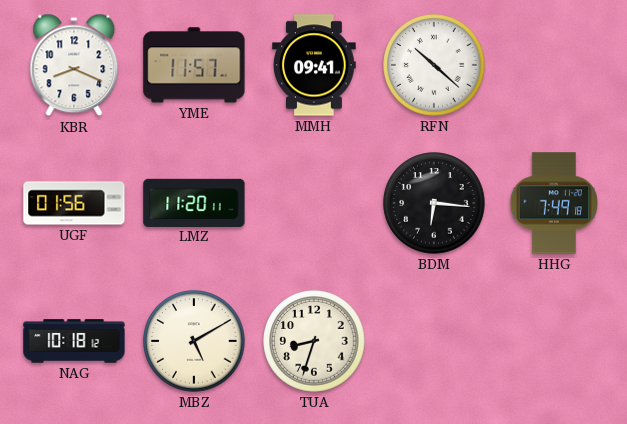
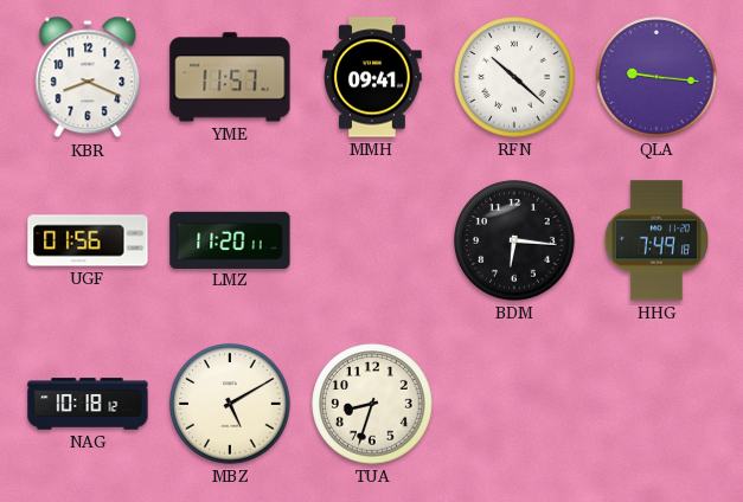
QLA: none -> 9:16 (656, 77)
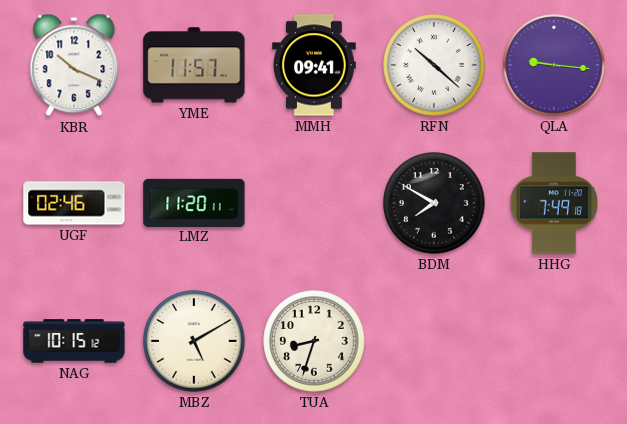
KBR: 8:19 -> 10:19 (74, 65)
UGF: 01:56 -> 02:46 (74, 203)
BDM: 6:16 -> 7:50 (434, 203)
NAG: 10:18 -> 10:15 (74, 341)
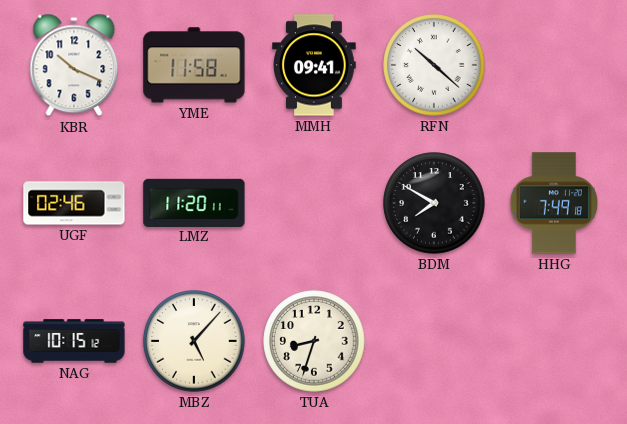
YME: 11:57 -> 11:58 (194, 65)
QLA: 9:16 -> none (554, 65)
MBZ: 5:10 -> 5:07 (194, 341)
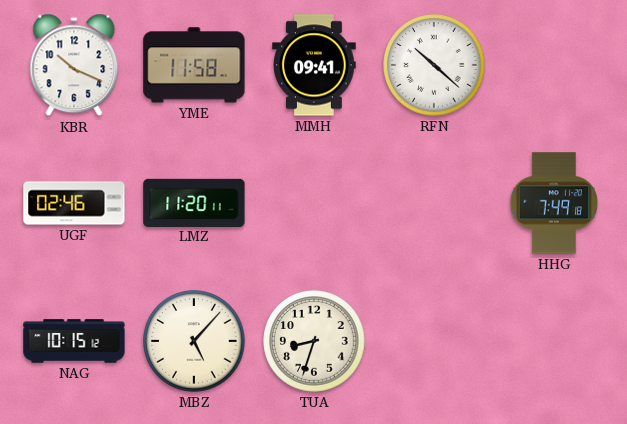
BDM: 7:50 -> none (434, 203)
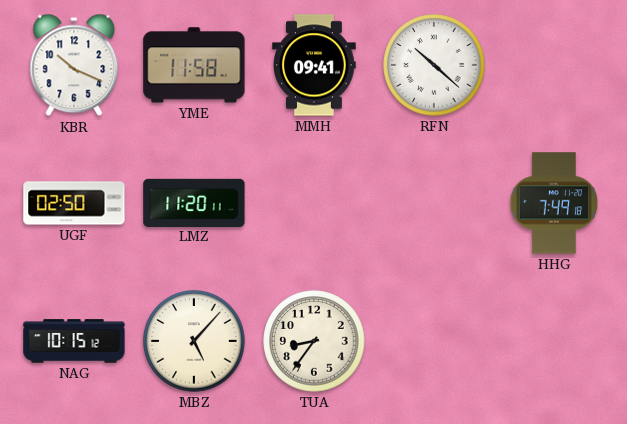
UGF: 02:46 -> 02:50 (74, 203)
TUA: 8:33 -> 8:36 (314, 341)
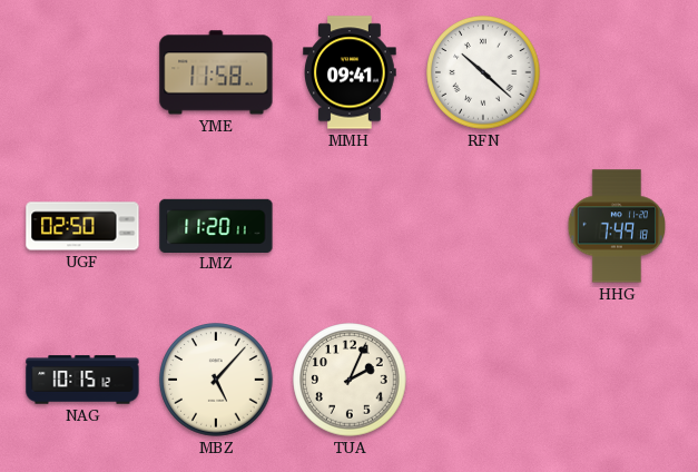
KBR: 10:19 -> none (74, 65)
TUA: 8:36 -> 2:04 (350, 380)
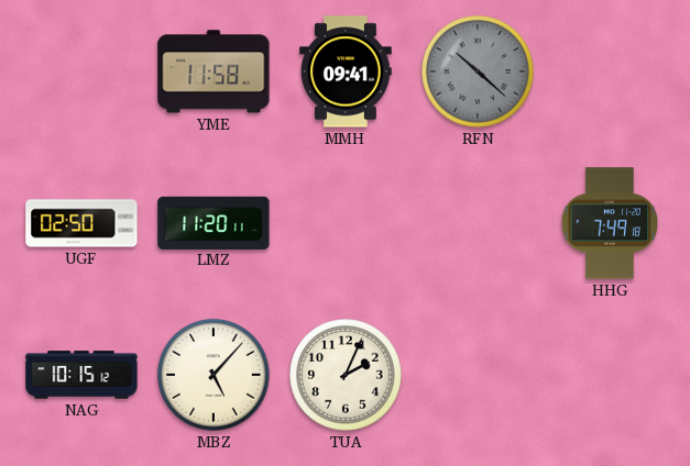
RFN dial: white -> grey (478, 71)
